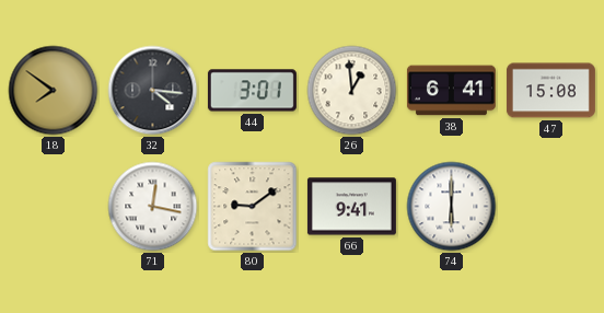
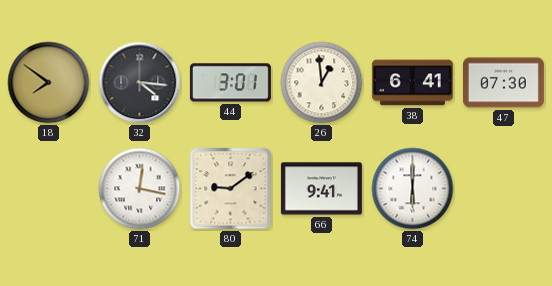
47: 15:08 -> 07:30 (503, 83)
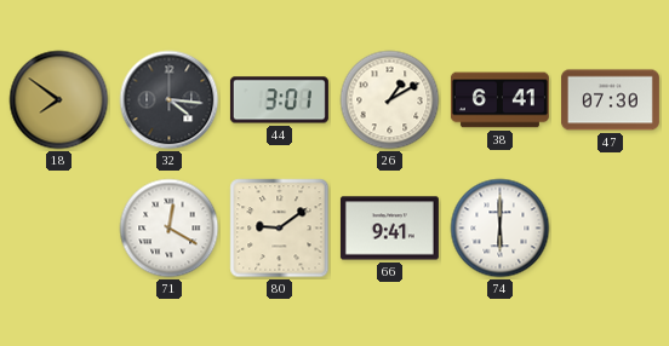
26: 12:59 -> 1:10 (390, 100)
71: 12:17 -> 12:20 (170, 229)
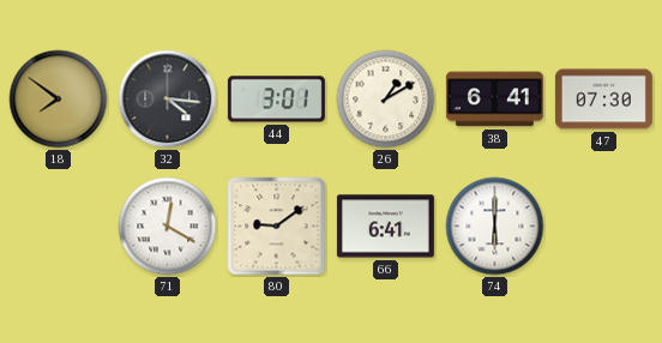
66: 9:41 -> 6:41 (385, 227)
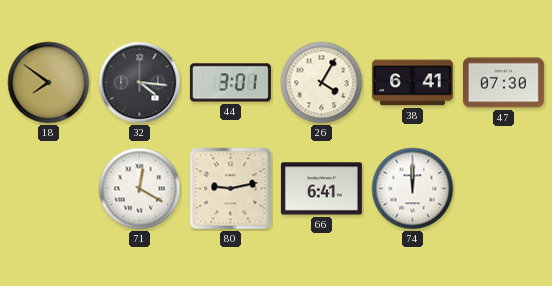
26: 1:10 -> 4:05 (322, 83)
80: 9:09 -> 9:13 (231, 189)
74: 6:00 -> 12:00 (413, 189)
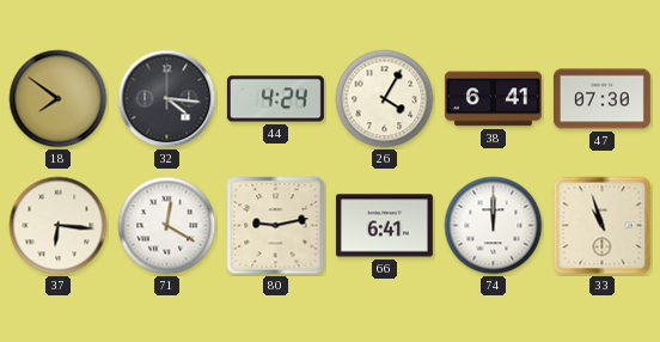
44: 3:01 -> 4:24 (275, 99)
37: none -> 6:16 (59, 226)
33: none -> 10:57 (603, 226)
